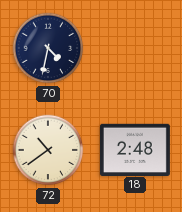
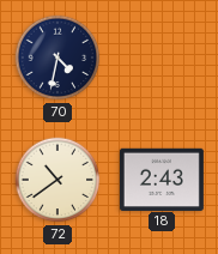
18: 2:48 -> 2:43 (162, 179)
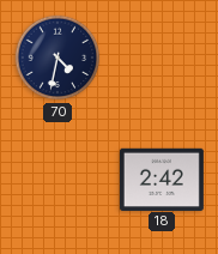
72: 10:39 -> none (57, 180)
18: 2:43 -> 2:42 (162, 179)
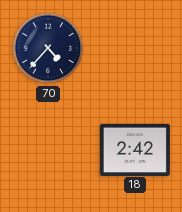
70: 4:32 -> 4:37 (48, 48)
